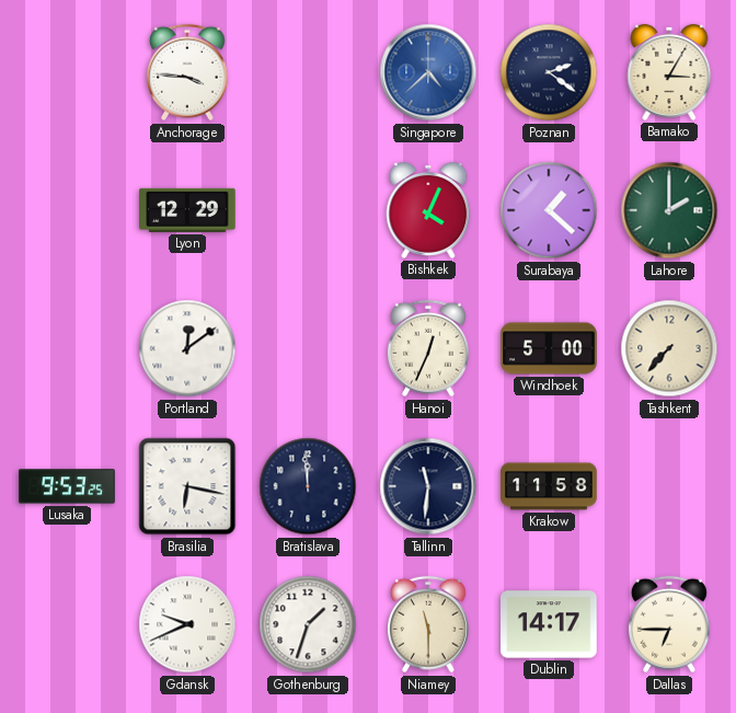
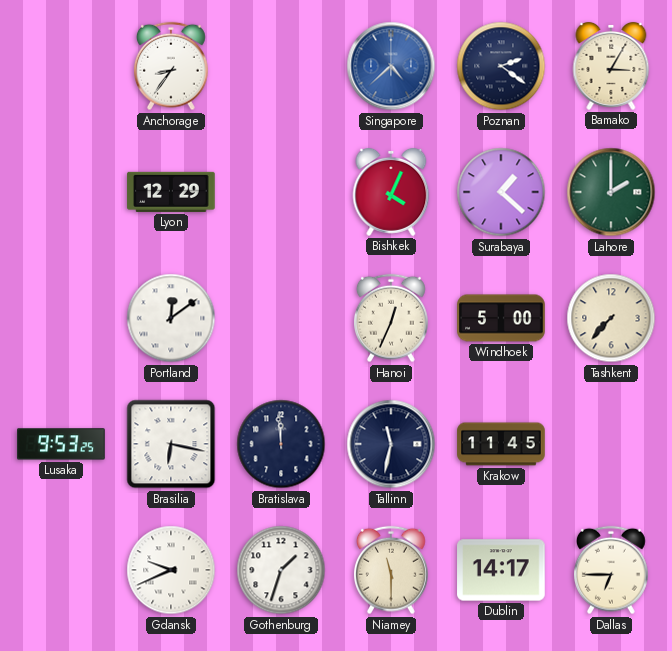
Anchorage: 3:46 -> 8:36 (172, 66)
Tallinn: 11:31 -> 11:32 (391, 444)
Krakow: 11:58 -> 11:45 (501, 444)
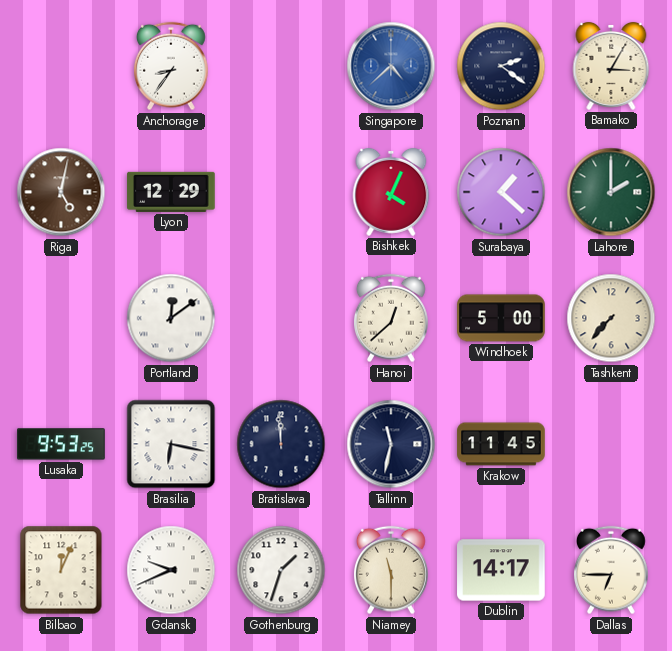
Riga: none -> 5:02 (61, 192)
Hanoi: 12:34 -> 12:38 (392, 318)
Bilbao: none -> 12:04 (61, 570)
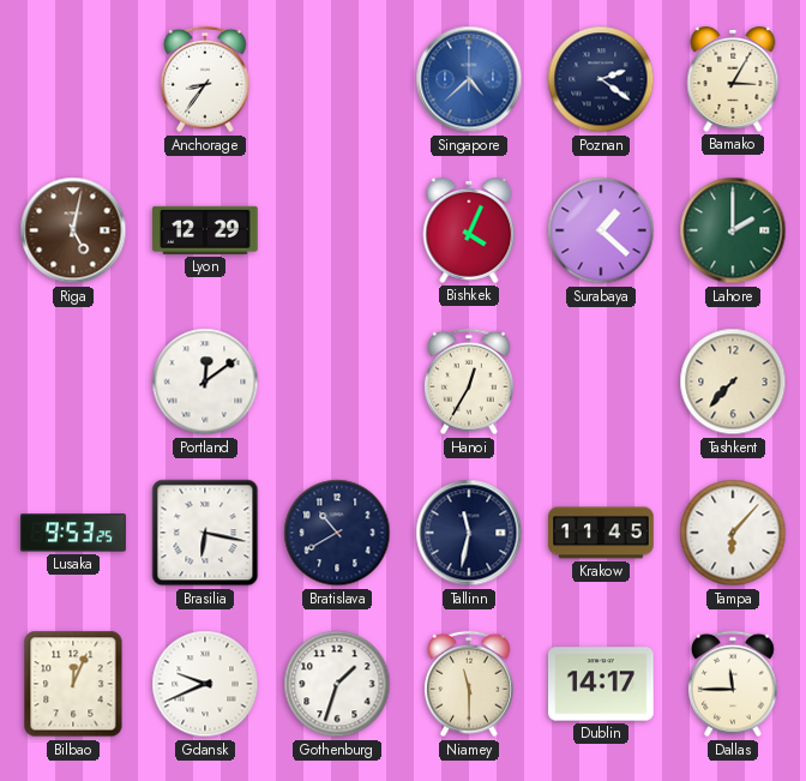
Hanoi: 12:38 -> 12:35 (470, 382)
Windhoek: 5:00 -> none (501, 318)
Bratislava: 11:59 -> 10:40 (337, 533)
Tampa: none -> 6:07 (733, 533)
Dallas: 6:45 -> 11:45 (734, 684)
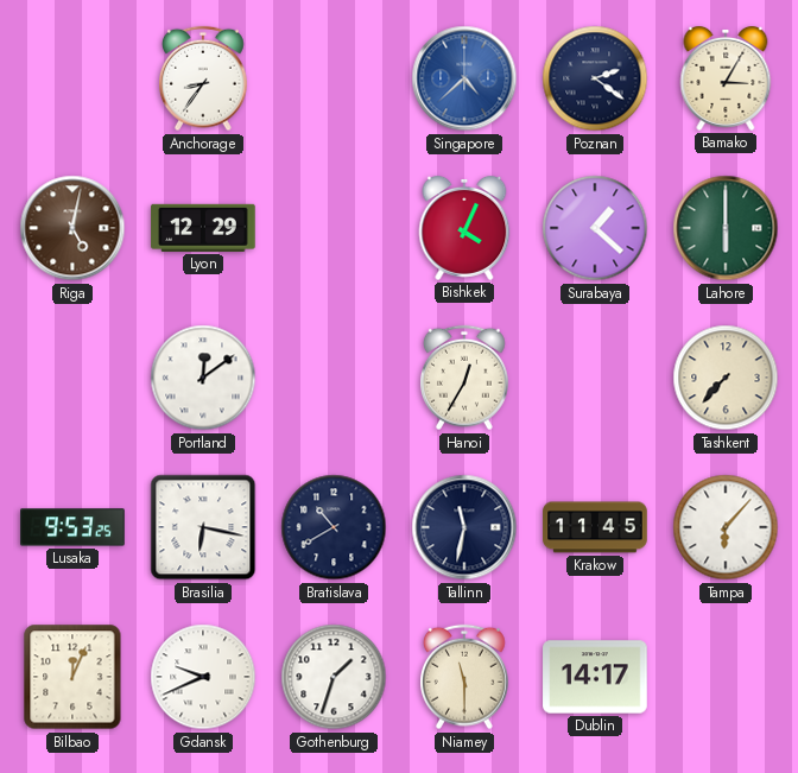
Lahore: 2:00 -> 6:00 (726, 228)
Dallas: 11:45 -> none (734, 684)
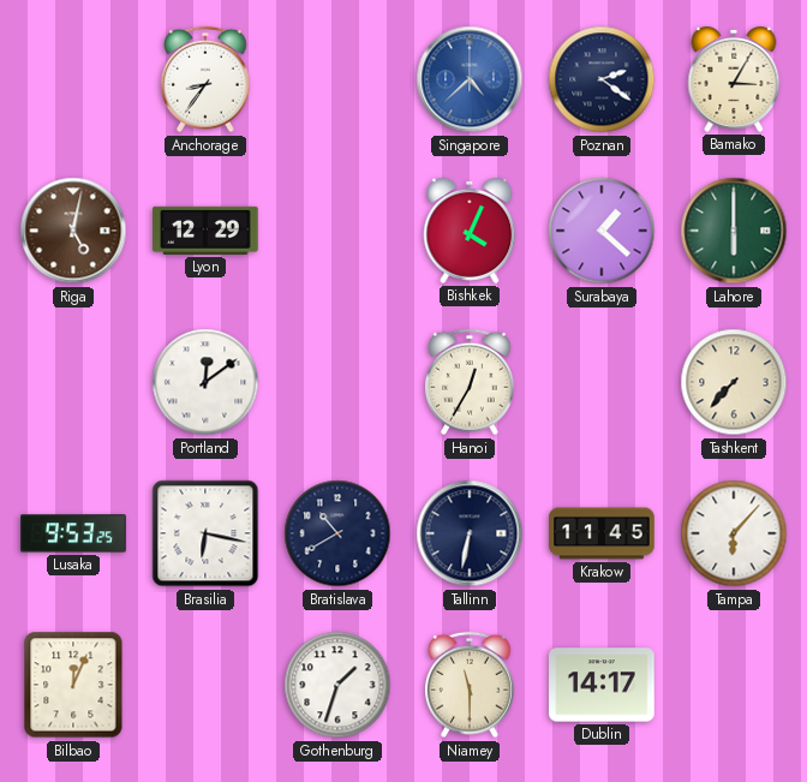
Tallinn: 11:32 -> 6:32 (470, 533)
Gdansk: 9:41 -> none (203, 677)
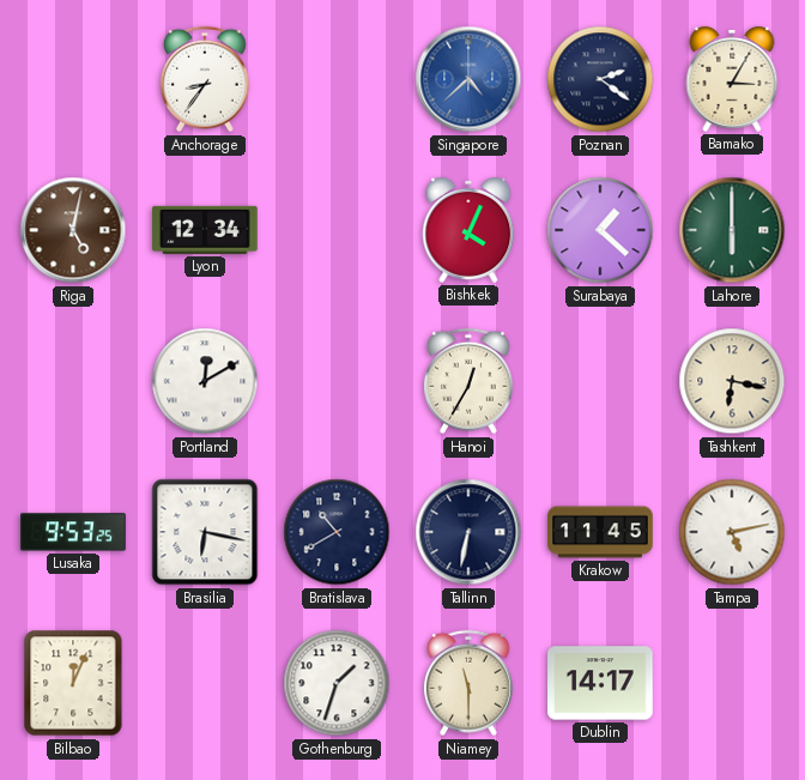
Lyon: 12:29 -> 12:34 (205, 230)
Portland: 12:09 -> 12:10 (205, 381)
Tashkent: 7:37 -> 6:17 (732, 381)
Tampa: 6:07 -> 5:13 (732, 532)
